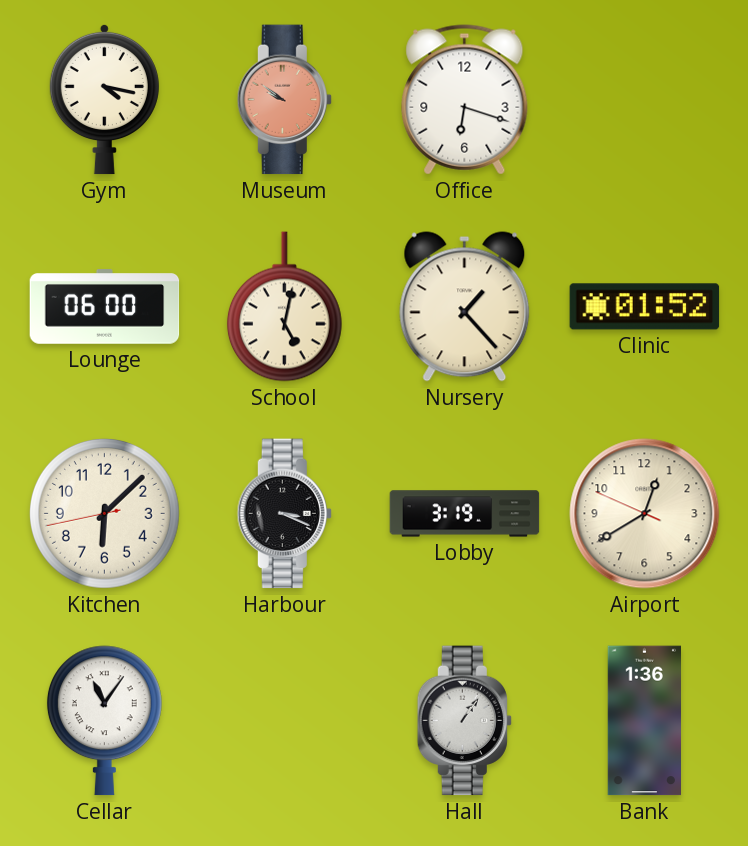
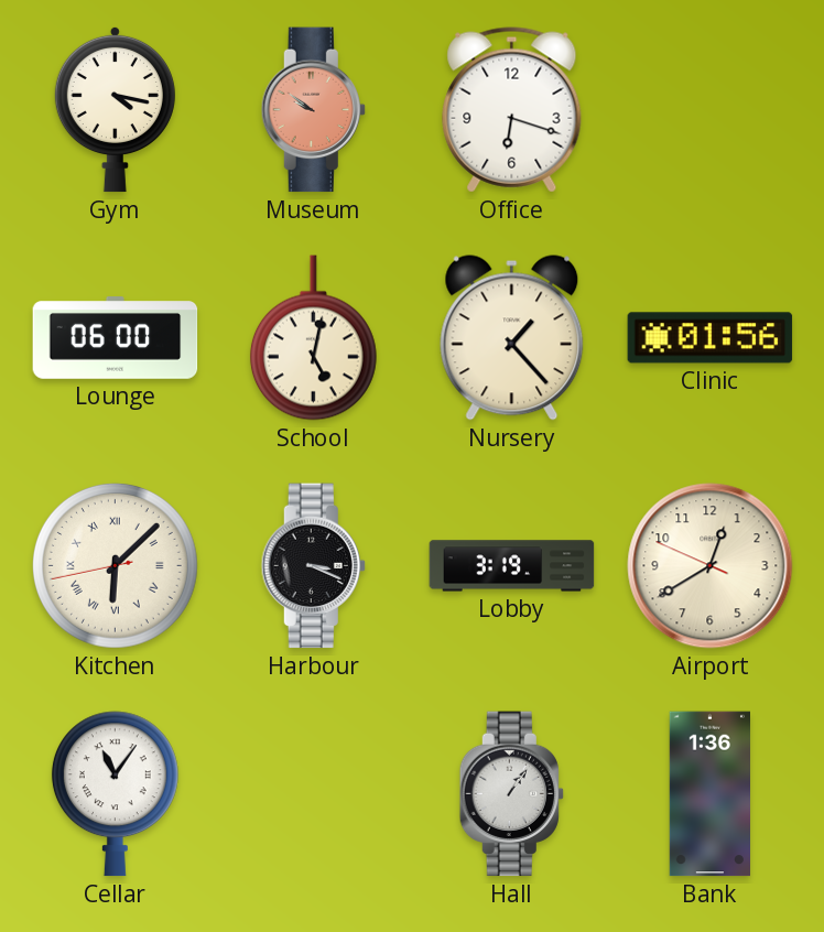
Clinic: 01:52 -> 01:56 (711, 338)
Kitchen numerals: Arabic -> Roman (115, 565)
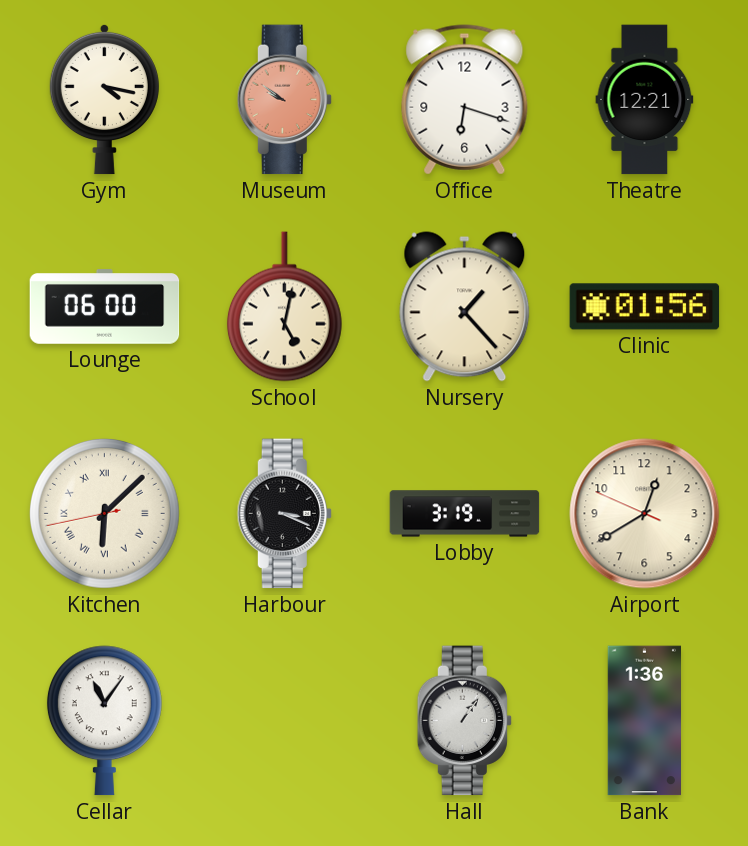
Theatre: none -> 12:21 (645, 100)
